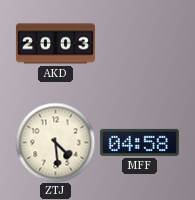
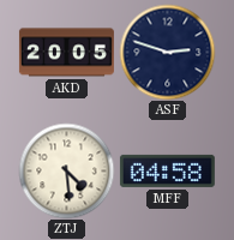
AKD: 20:03 -> 20:05 (66, 53)
ASF: none -> 2:48 (167, 52)
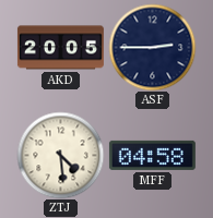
ASF: 2:48 -> 2:45 (152, 47)
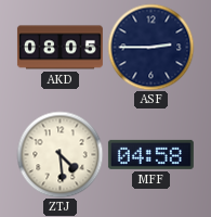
AKD: 20:05 -> 08:05 (60, 48)
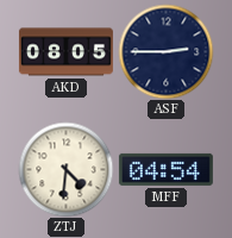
ZTJ: 4:29 -> 4:31 (65, 169)
MFF: 04:58 -> 04:54 (165, 169)
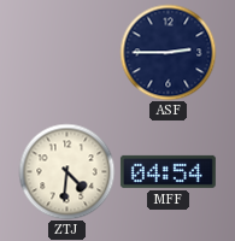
AKD: 08:05 -> none (65, 52)
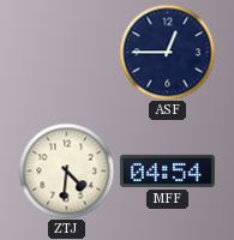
ASF: 2:45 -> 12:45 (167, 52)
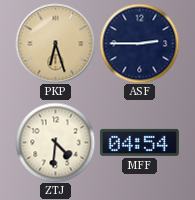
PKP: none -> 6:27 (55, 43)
ASF: 12:45 -> 2:45 (139, 43)
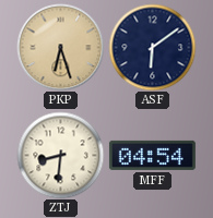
ASF: 2:45 -> 6:09 (152, 47)
ZTJ: 4:31 -> 8:31 (60, 155)
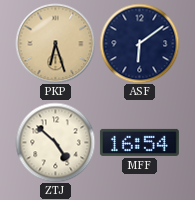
ZTJ: 8:31 -> 4:52 (55, 142)
MFF: 04:54 -> 16:54 (139, 142)
